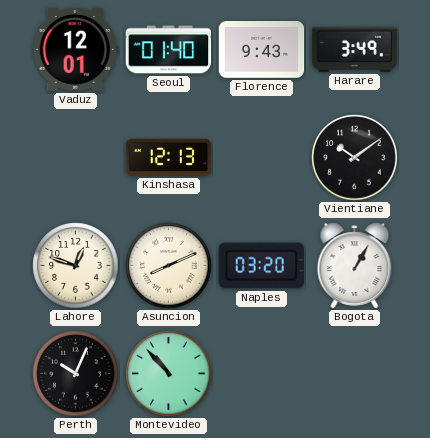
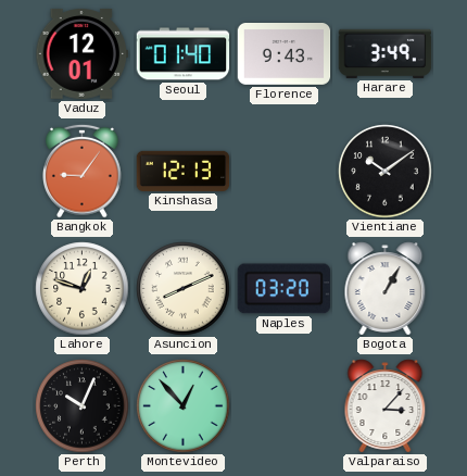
Bangkok: none -> 9:06 (83, 171)
Montevideo: 10:53 -> 12:53 (184, 406)
Valparaiso: none -> 3:07 (386, 406)
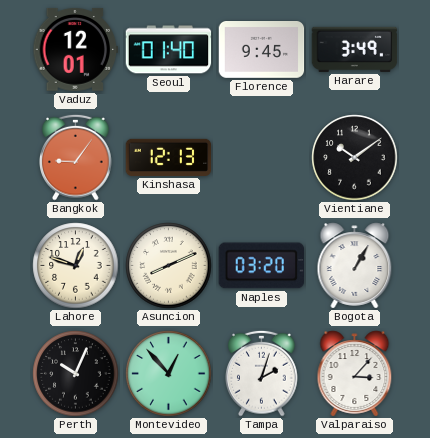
Florence: 9:43 -> 9:45 (262, 50)
Tampa: none -> 2:03 (262, 373)
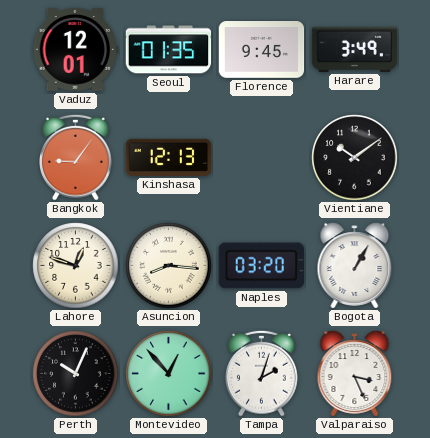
Seoul: 01:40 -> 01:35 (169, 50)
Asuncion: 8:11 -> 8:16 (169, 266)
Valparaiso: 3:07 -> 3:26 (355, 374)
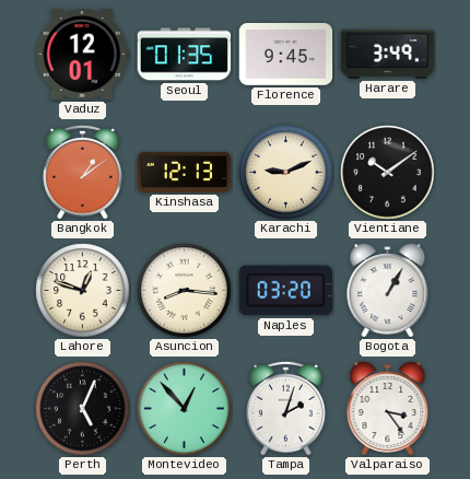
Bangkok: 9:06 -> 1:09 (83, 172)
Karachi: none -> 9:11 (286, 173)
Perth: 10:04 -> 5:04 (83, 409)
Valparaiso: 3:26 -> 3:24 (388, 409)
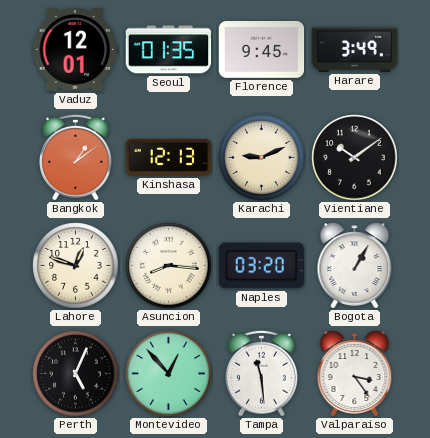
Tampa: 2:03 -> 11:29 (262, 373)
